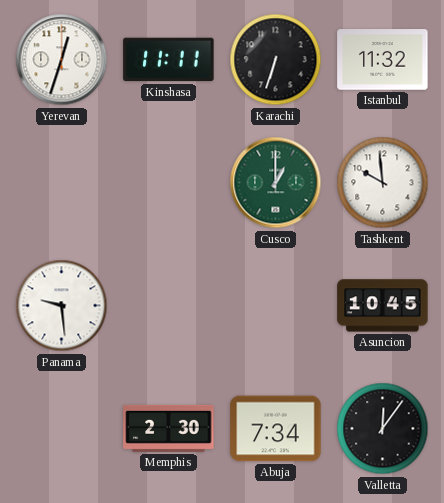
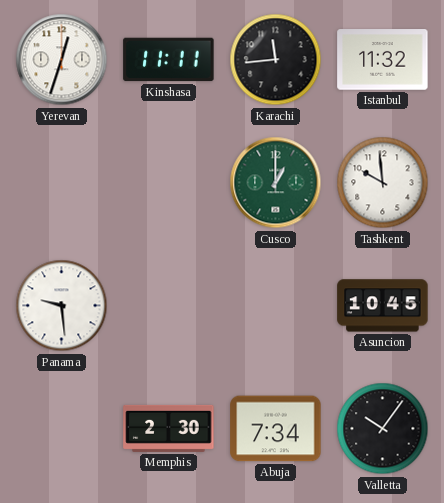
Karachi: 6:33 -> 11:44 (276, 60)
Valletta: 12:06 -> 10:06 (383, 429)
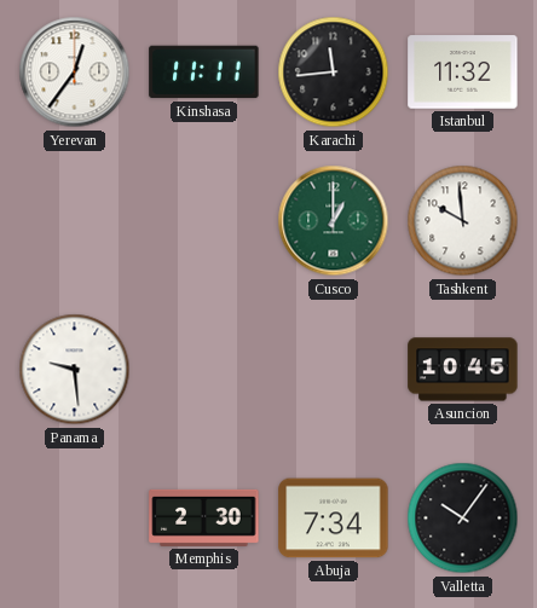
Yerevan: 12:33 -> 12:36 (75, 73)
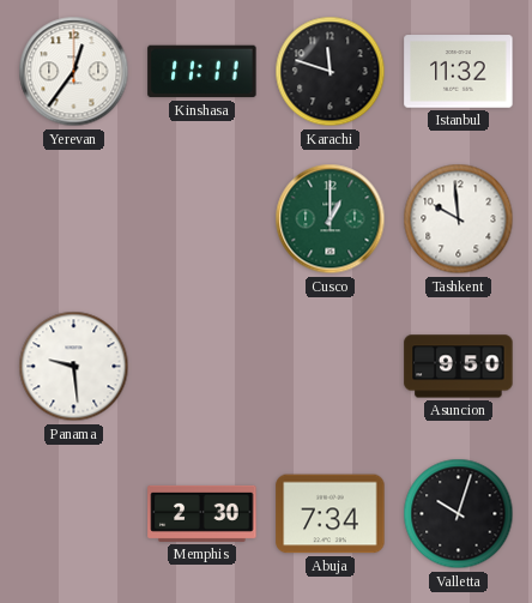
Karachi: 11:44 -> 11:48 (331, 72)
Asuncion: 10:45 -> 9:50 (459, 367)
Valletta: 10:06 -> 10:03 (459, 514)
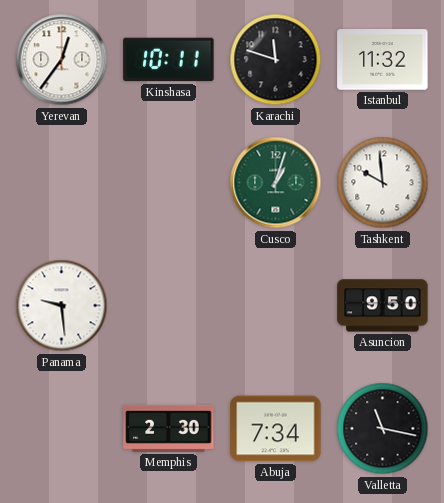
Kinshasa: 11:11 -> 10:11 (169, 60)
Cusco: 1:00 -> 1:03 (276, 183)
Valletta: 10:03 -> 11:17 (383, 429)
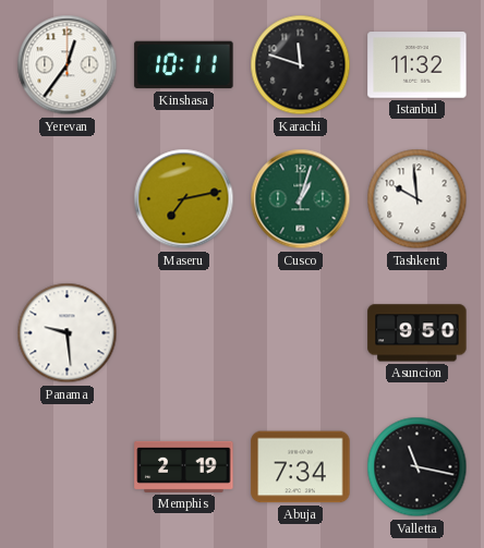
Maseru: none -> 7:13 (184, 199)
Memphis: 2:30 -> 2:19 (184, 466)
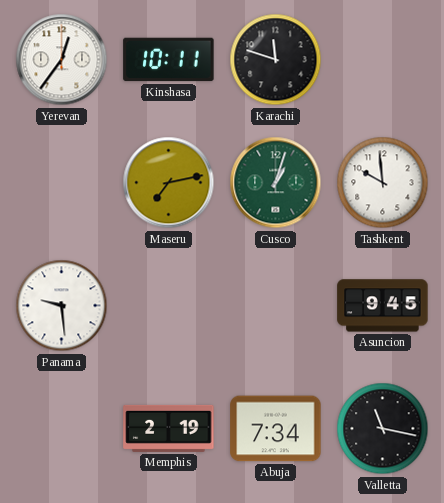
Istanbul: 11:32 -> none (418, 65)
Asuncion: 9:50 -> 9:45 (383, 306)
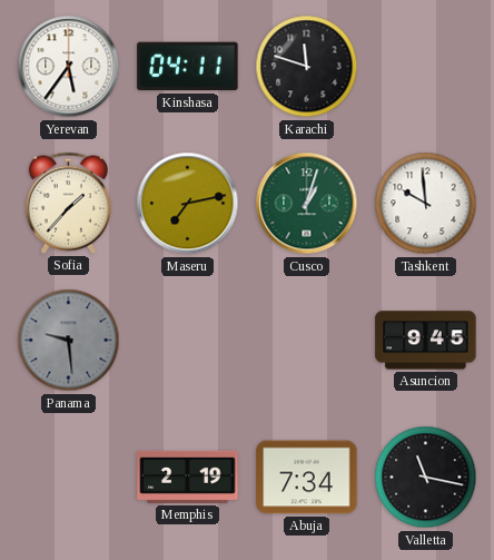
Yerevan: 12:36 -> 5:36 (69, 67)
Kinshasa: 10:11 -> 04:11 (188, 67)
Sofia: none -> 1:37 (68, 203)
Panama dial: white -> grey (69, 341)
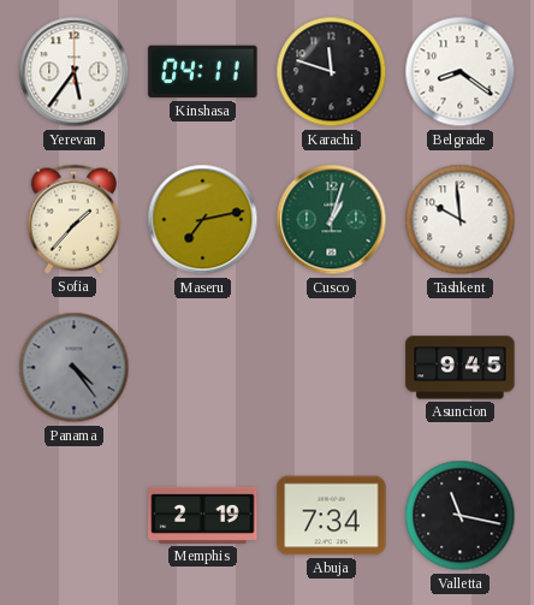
Belgrade: none -> 8:21 (461, 72)
Panama: 9:29 -> 4:24 (75, 368)
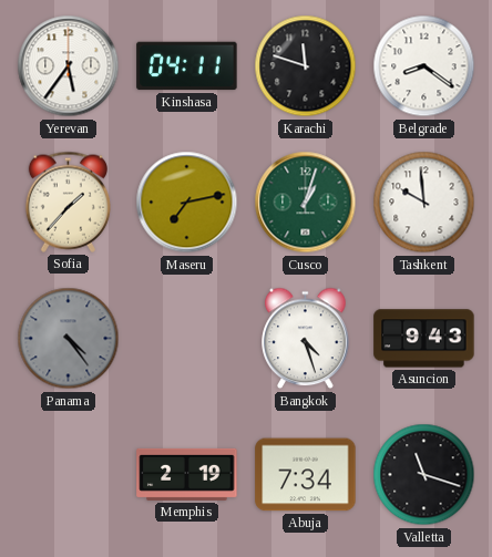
Bangkok: none -> 4:27 (306, 339)
Asuncion: 9:45 -> 9:43 (424, 339)
Valletta: 11:17 -> 11:18 (424, 475)
